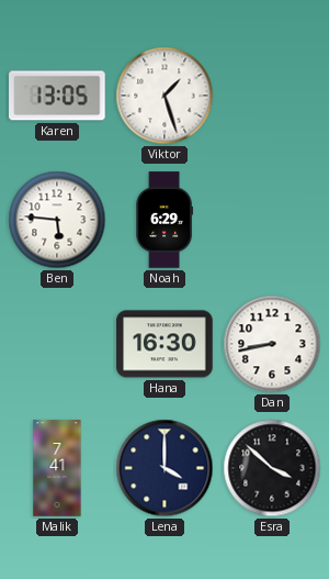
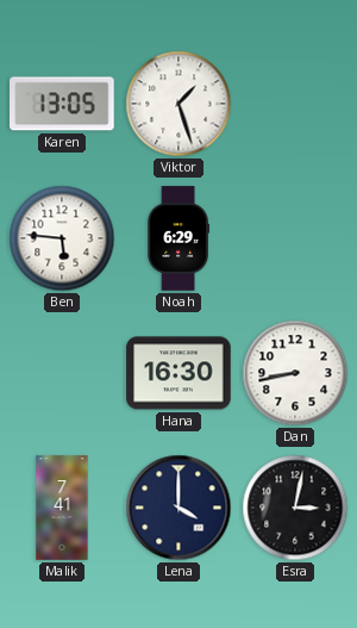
Esra: 3:52 -> 3:02 (295, 508)
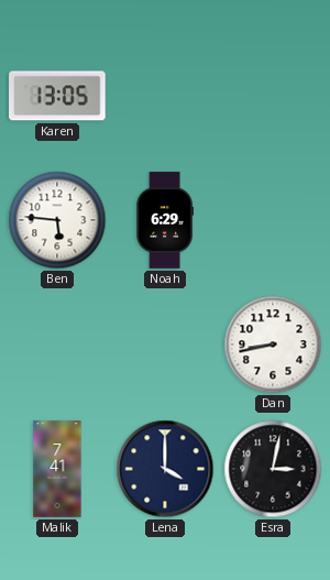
Viktor: 1:27 -> none (178, 104)
Hana: 16:30 -> none (178, 373)
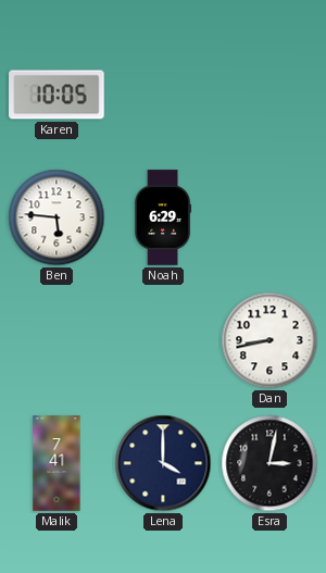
Karen: 13:05 -> 10:05 (57, 95)
